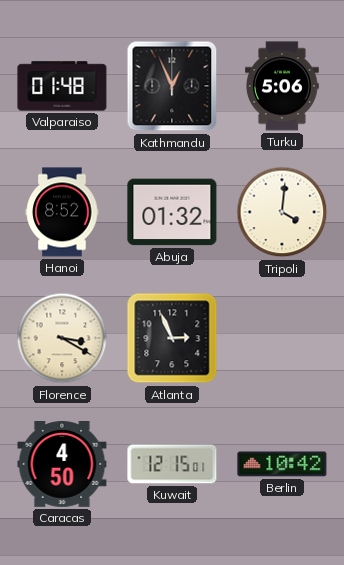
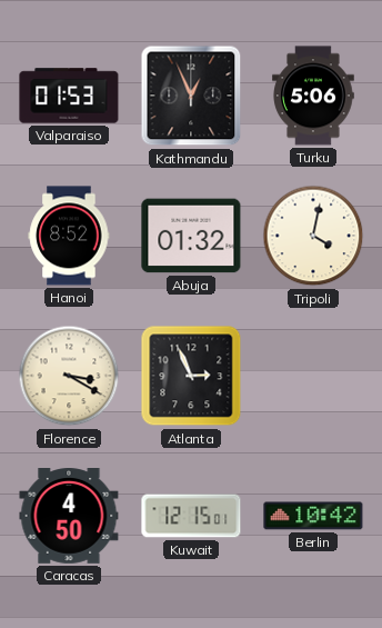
Valparaiso: 01:48 -> 01:53 (69, 96)
Tripoli: 4:01 -> 4:02 (313, 236)
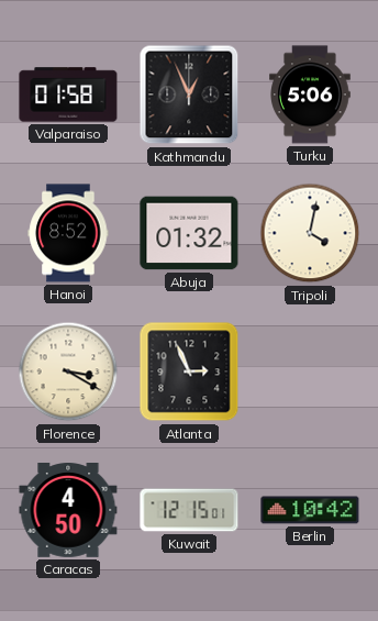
Valparaiso: 01:53 -> 01:58 (68, 95)
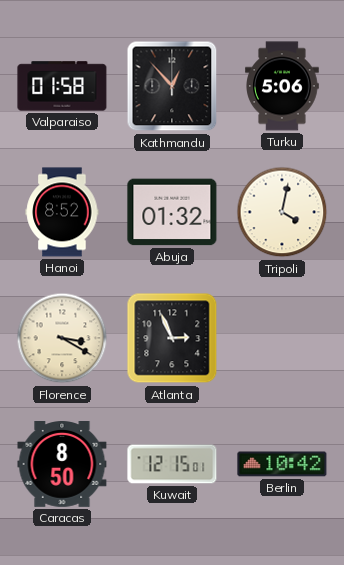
Kathmandu: 12:56 -> 12:53 (172, 86)
Caracas: 4:50 -> 8:50 (62, 465)
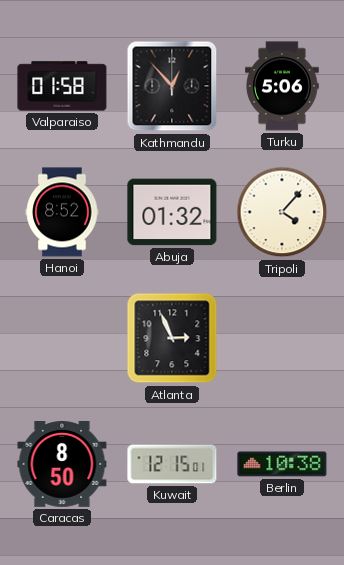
Tripoli: 4:02 -> 4:07 (282, 212)
Florence: 3:20 -> none (62, 338)
Berlin: 10:42 -> 10:38 (282, 464)
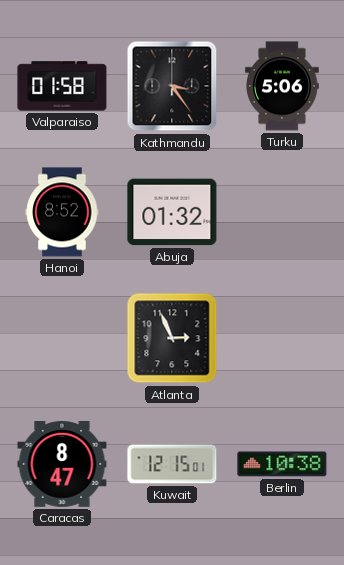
Kathmandu: 12:53 -> 3:24 (172, 86)
Tripoli: 4:07 -> none (282, 212)
Caracas: 8:50 -> 8:47 (62, 465)
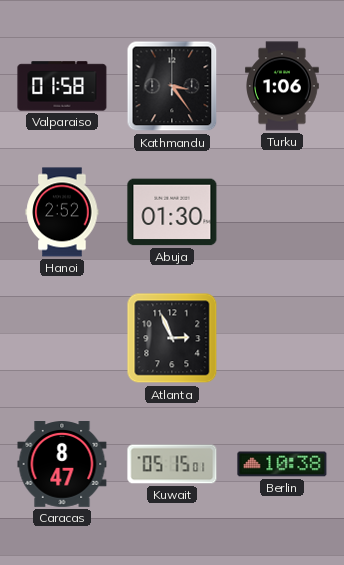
Turku: 5:06 -> 1:06 (282, 86)
Hanoi: 8:52 -> 2:52 (62, 212)
Abuja: 01:32 -> 01:30 (172, 212)
Kuwait: 12:15 -> 05:15 (172, 464)
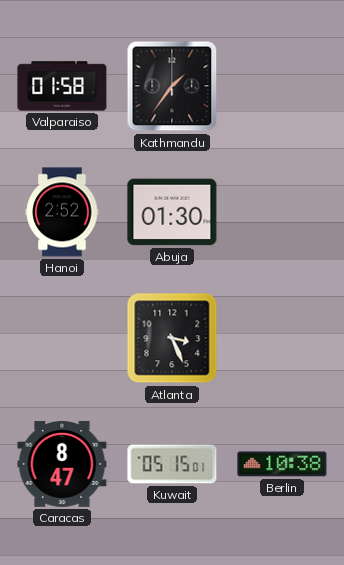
Kathmandu: 3:24 -> 1:36 (172, 86)
Turku: 1:06 -> none (282, 86)
Atlanta: 2:56 -> 3:26 (172, 338)
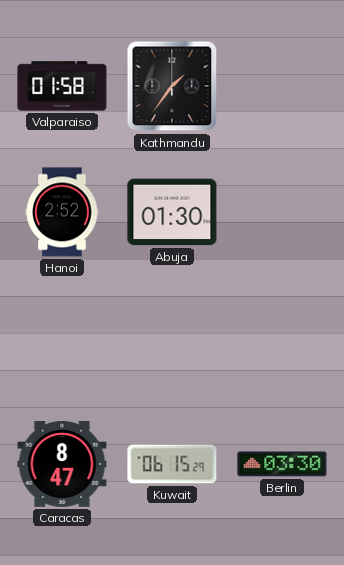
Atlanta: 3:26 -> none (172, 338)
Kuwait: 05:15 -> 06:15 (172, 464)
Berlin: 10:38 -> 03:30 (282, 464)
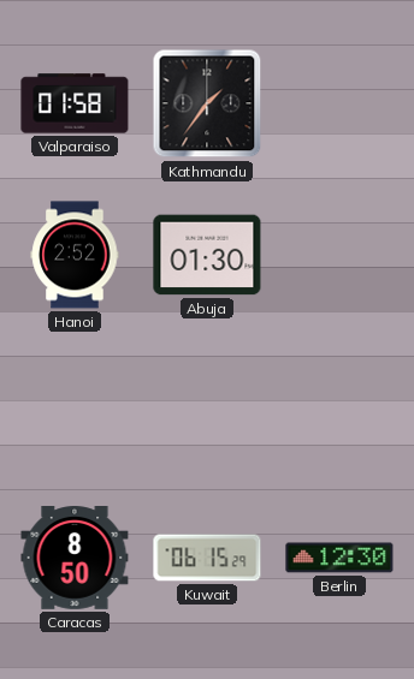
Caracas: 8:47 -> 8:50 (75, 559)
Berlin: 03:30 -> 12:30 (339, 558)
